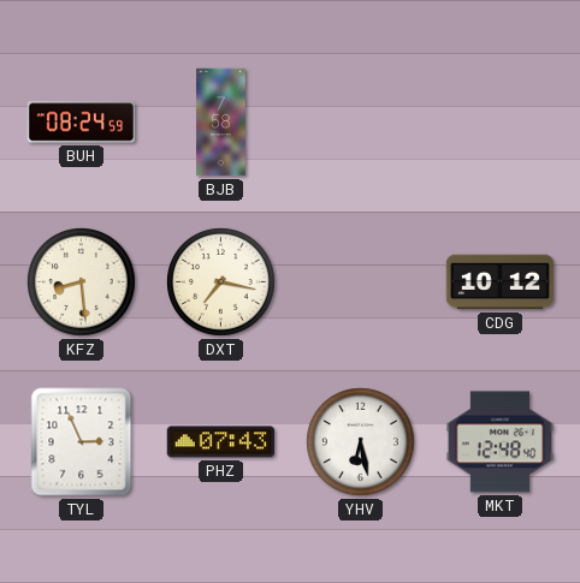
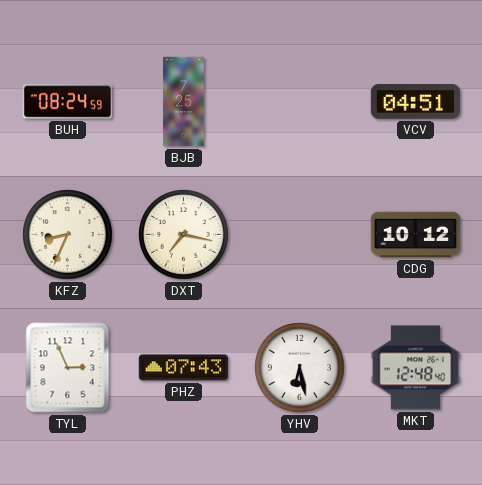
BJB: 7:58 -> 7:25 (184, 102)
VCV: none -> 04:51 (416, 102)
KFZ: 8:29 -> 8:34 (68, 235)
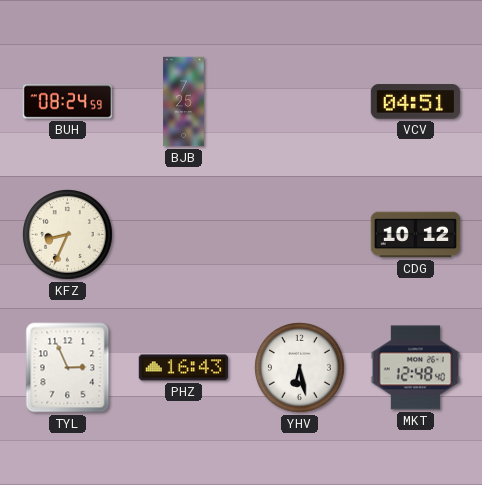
DXT: 7:17 -> none (184, 235)
PHZ: 07:43 -> 16:43 (184, 368)
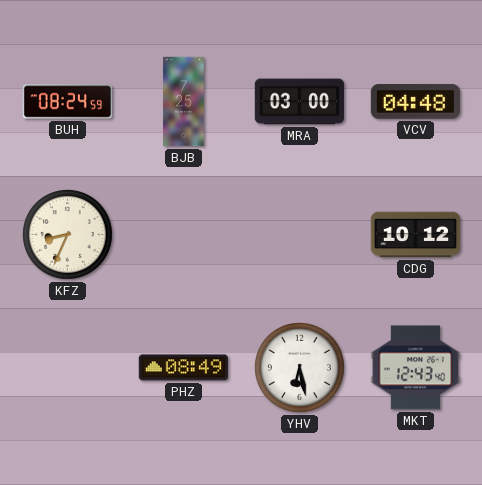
MRA: none -> 03:00 (300, 102)
VCV: 04:51 -> 04:48 (416, 102)
TYL: 2:56 -> none (68, 368)
PHZ: 16:43 -> 08:49 (184, 368)
MKT: 12:48 -> 12:43 (416, 368)
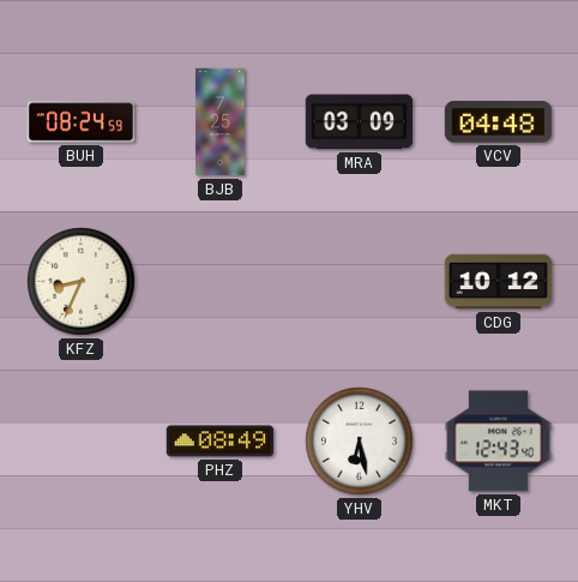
MRA: 03:00 -> 03:09 (360, 122)
